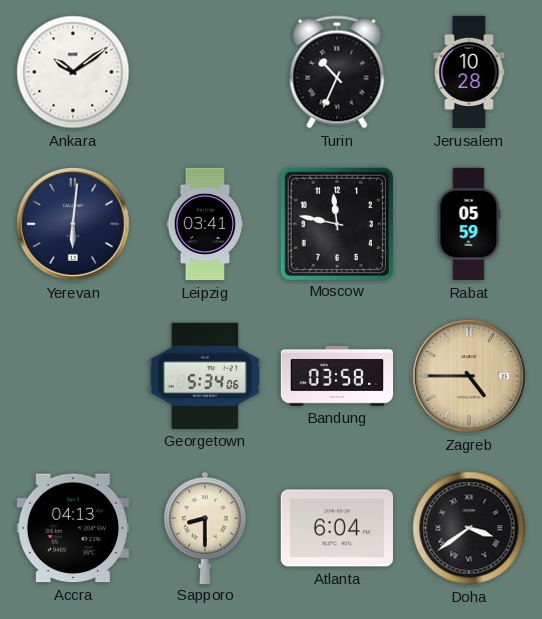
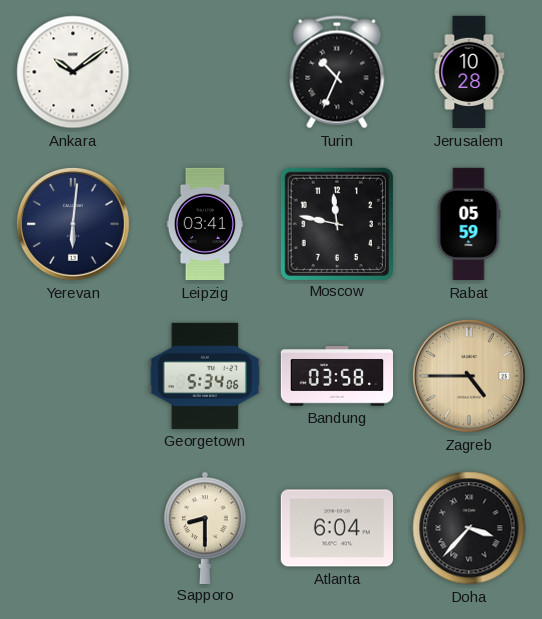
Accra: 04:13 -> none (72, 528)
Doha: 3:39 -> 3:37 (469, 528)
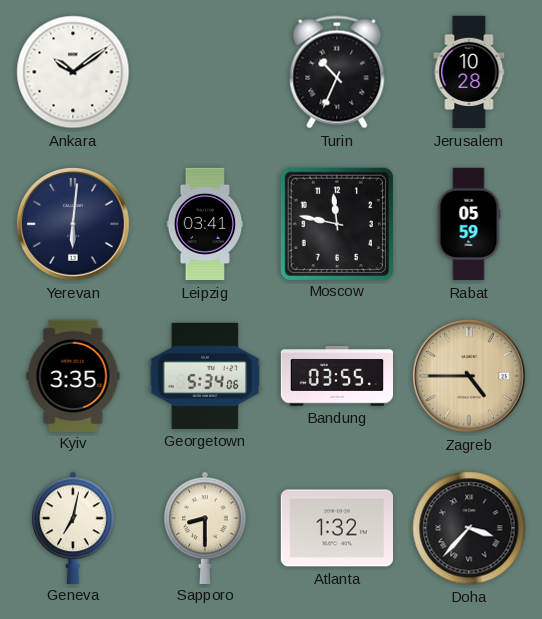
Kyiv: none -> 3:35 (73, 375)
Bandung: 03:58 -> 03:55 (337, 376)
Geneva: none -> 7:02 (73, 527)
Atlanta: 6:04 -> 1:32 (336, 528)
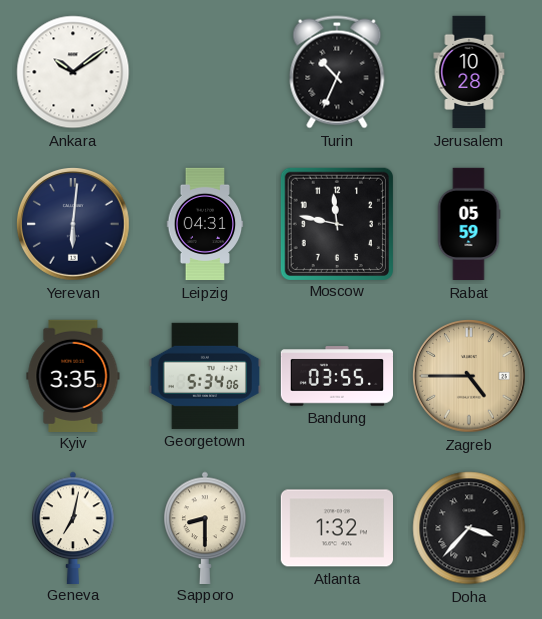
Leipzig: 03:41 -> 04:31 (205, 224)
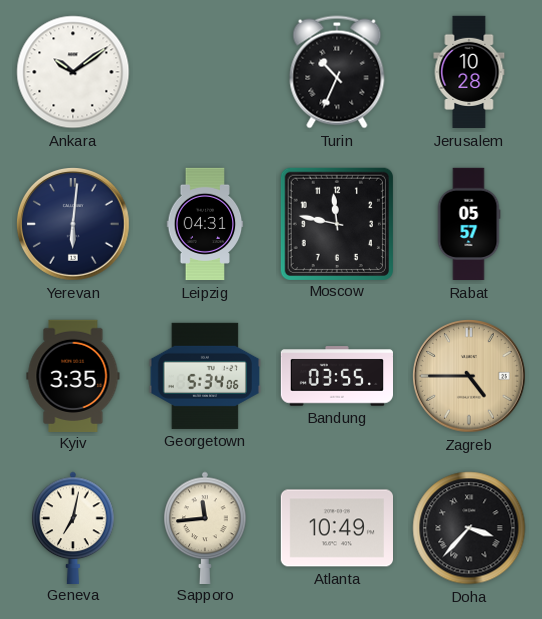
Rabat: 05:59 -> 05:57 (469, 224)
Sapporo: 8:30 -> 11:44 (205, 527)
Atlanta: 1:32 -> 10:49 (336, 528)
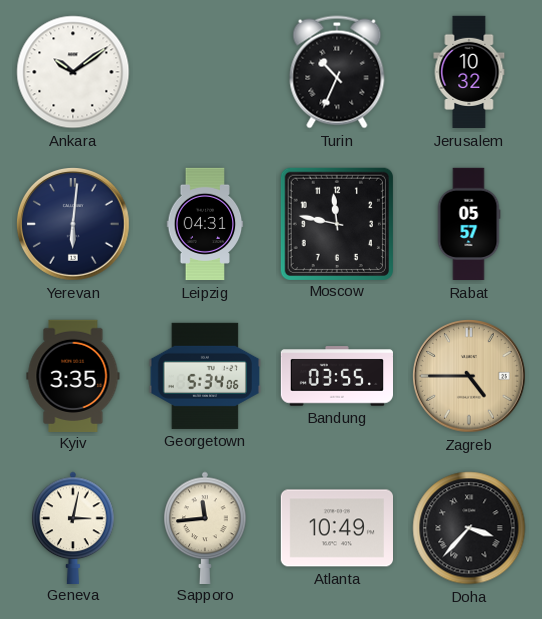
Jerusalem: 10:28 -> 10:32 (469, 72)
Geneva: 7:02 -> 3:02 (73, 527)
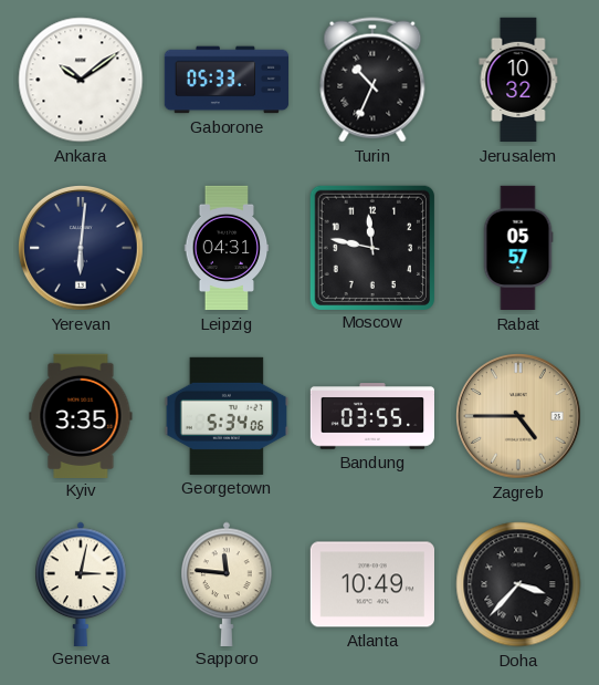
Gaborone: none -> 05:33 (227, 80)
Sapporo: 11:44 -> 11:46 (227, 583)
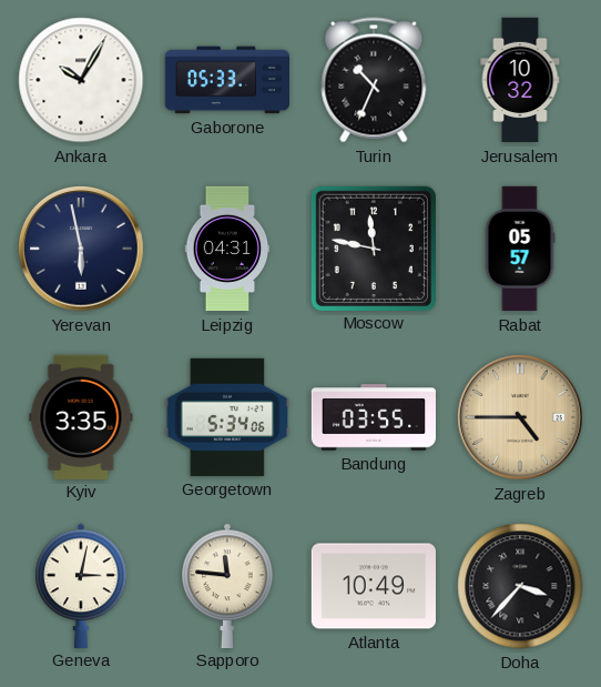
Ankara: 10:09 -> 10:05 (81, 80)
Yerevan: 6:01 -> 5:58 (82, 250)
